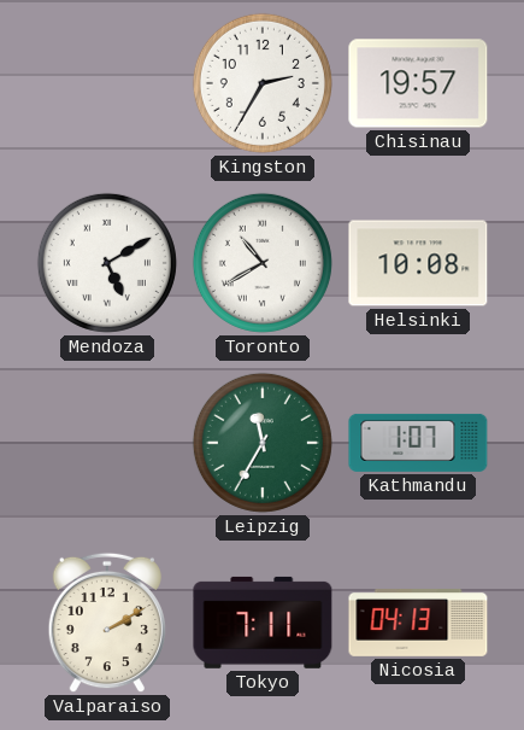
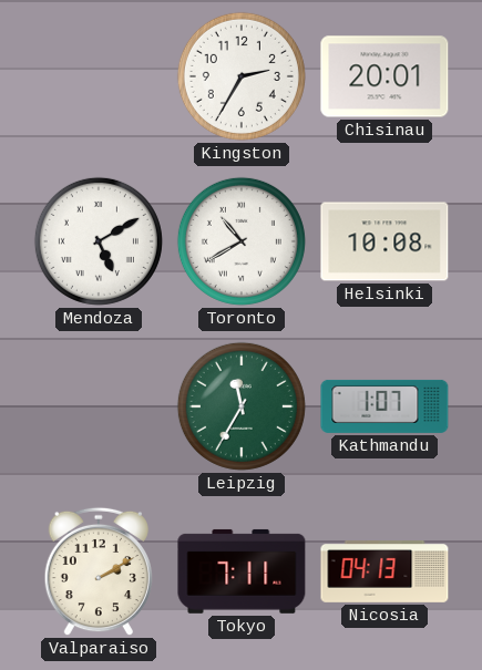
Chisinau: 19:57 -> 20:01 (384, 76)
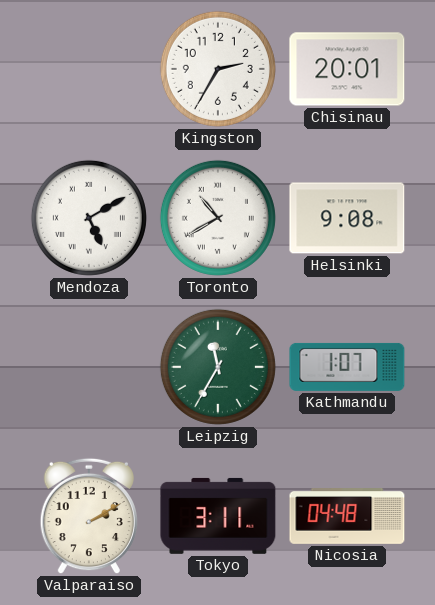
Helsinki: 10:08 -> 9:08 (347, 218)
Tokyo: 7:11 -> 3:11 (218, 516)
Nicosia: 04:13 -> 04:48 (347, 517)
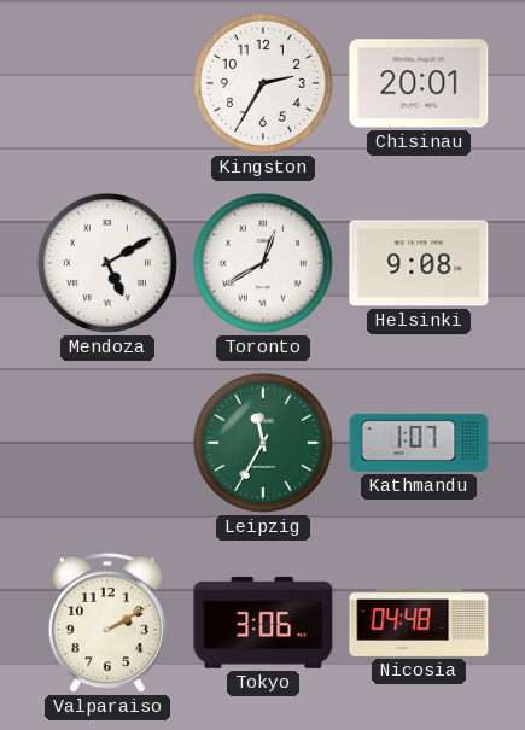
Toronto: 10:40 -> 12:40 (263, 263)
Tokyo: 3:11 -> 3:06 (263, 623)
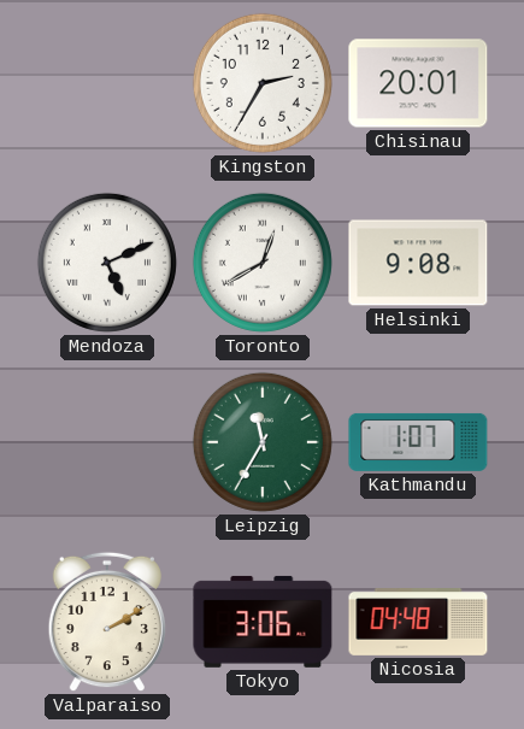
Mendoza: 5:10 -> 5:11 (107, 263)
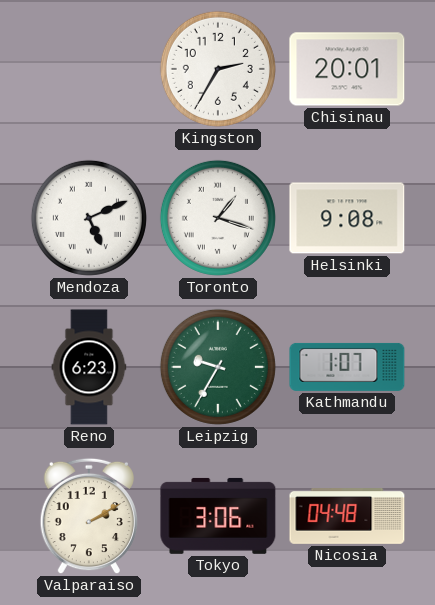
Toronto: 12:40 -> 1:18 (218, 218)
Reno: none -> 6:23 (89, 367)
Leipzig: 11:35 -> 9:35 (218, 367)
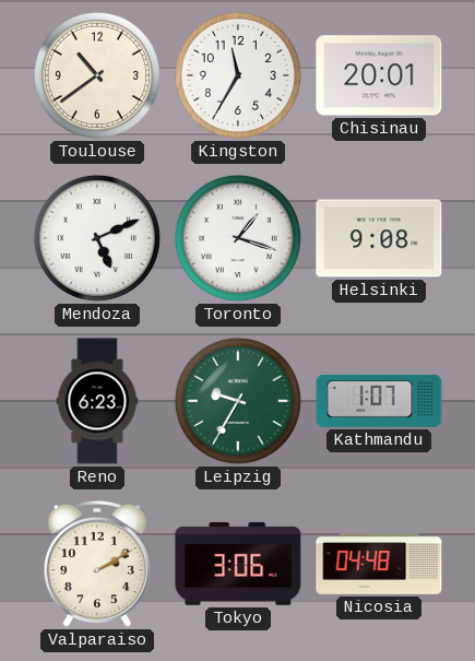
Toulouse: none -> 10:39 (97, 75)
Kingston: 2:35 -> 11:35 (238, 75)
